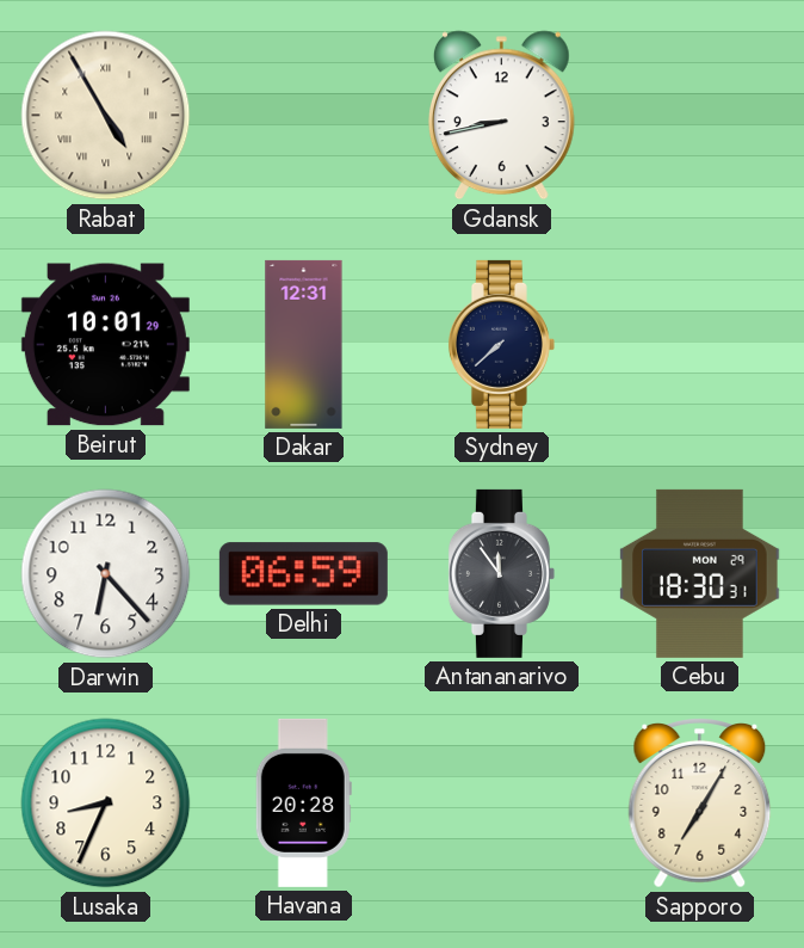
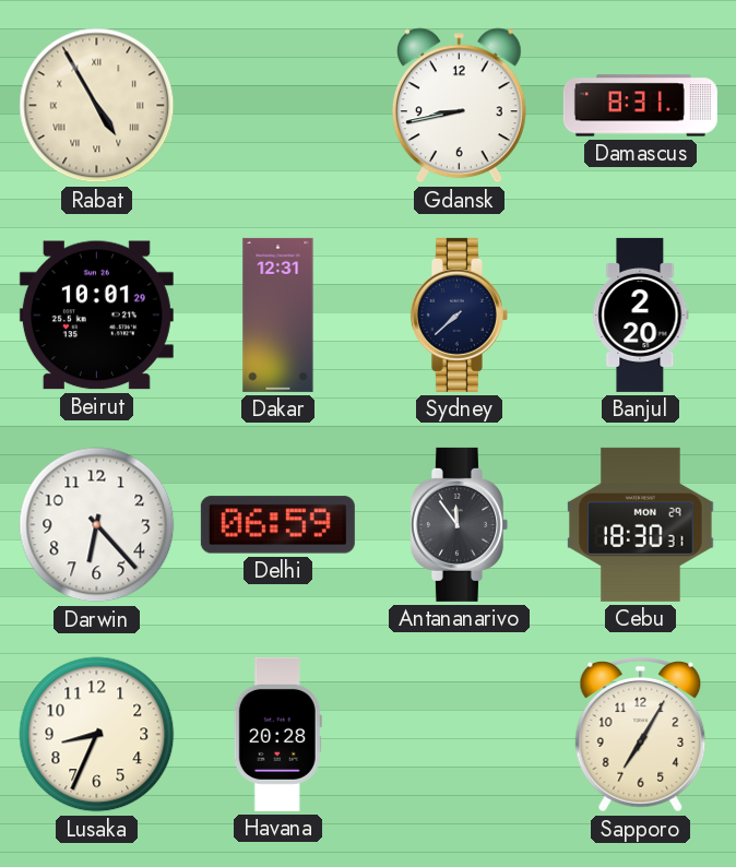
Damascus: none -> 8:31 (640, 106)
Banjul: none -> 2:20 (641, 314)
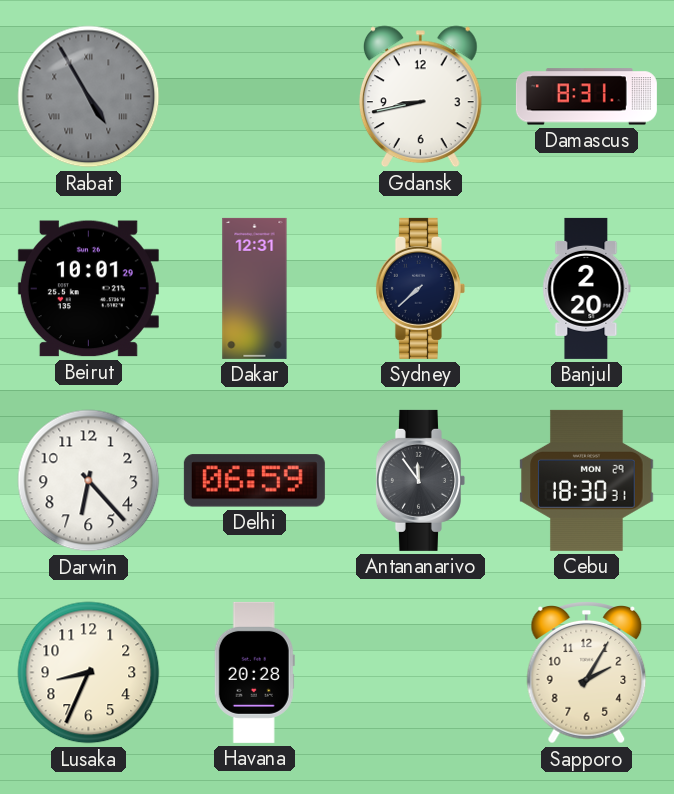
Rabat dial: cream -> grey (89, 97)
Sapporo: 7:05 -> 2:05 (587, 673)
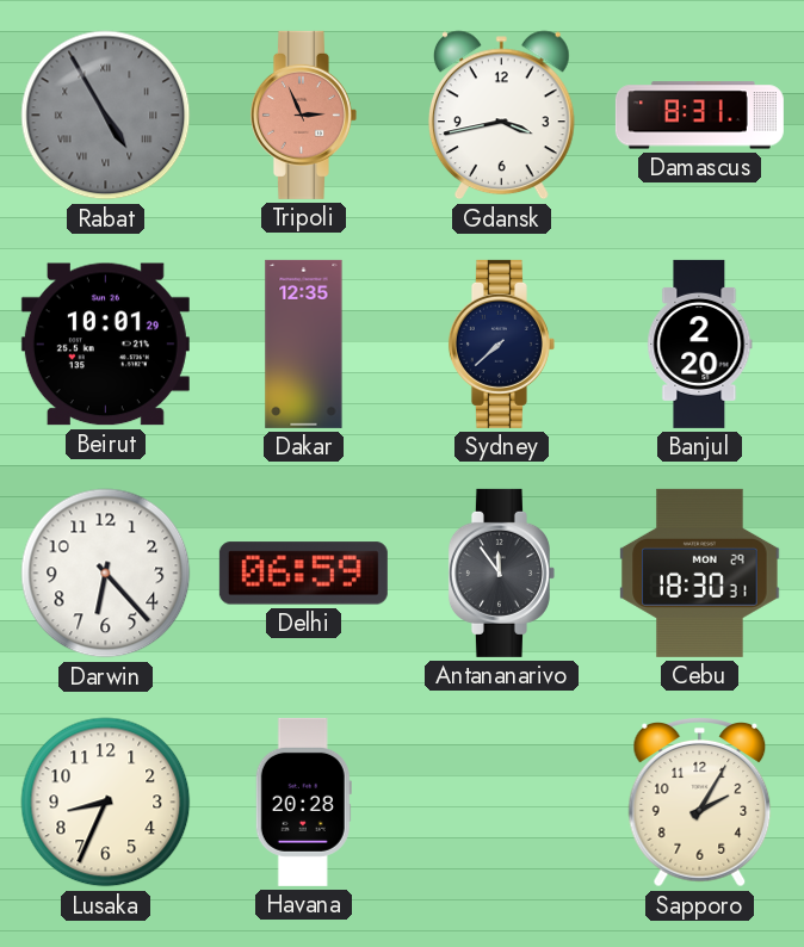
Tripoli: none -> 2:56 (303, 114)
Gdansk: 8:43 -> 3:43 (501, 116)
Dakar: 12:31 -> 12:35 (304, 343)
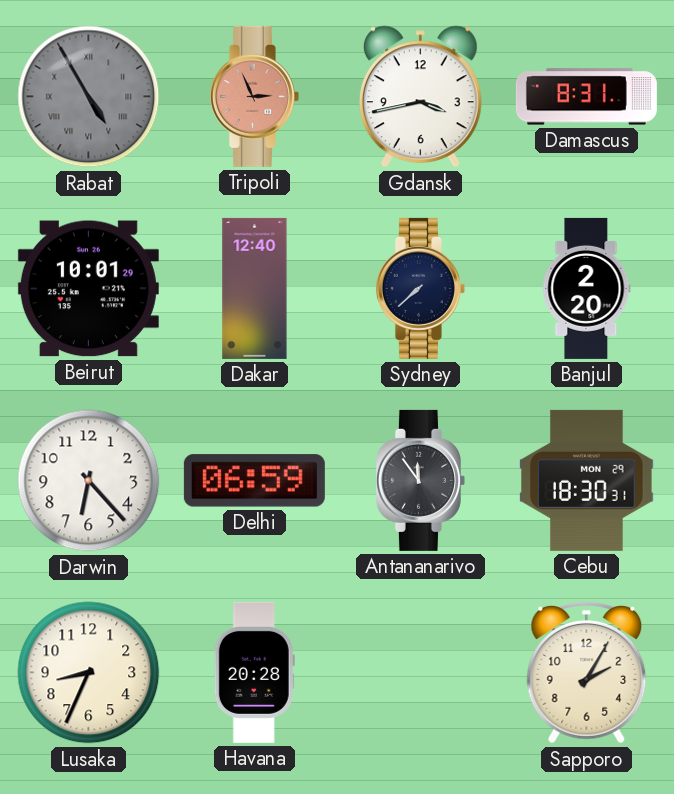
Dakar: 12:35 -> 12:40 (255, 288)
